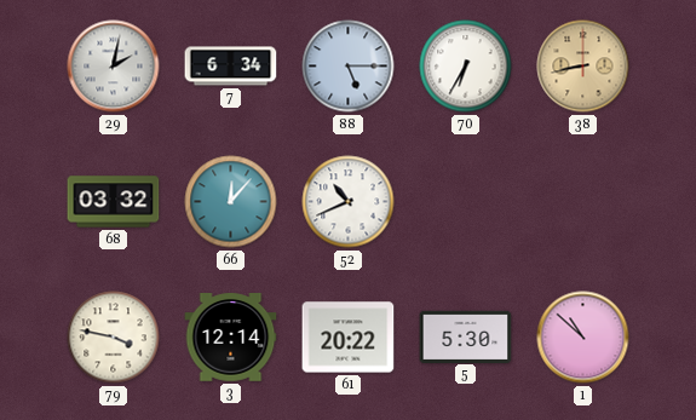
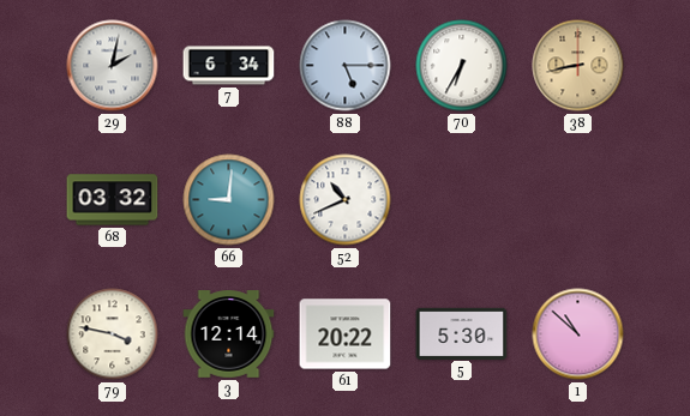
66: 12:07 -> 9:01 (229, 200)
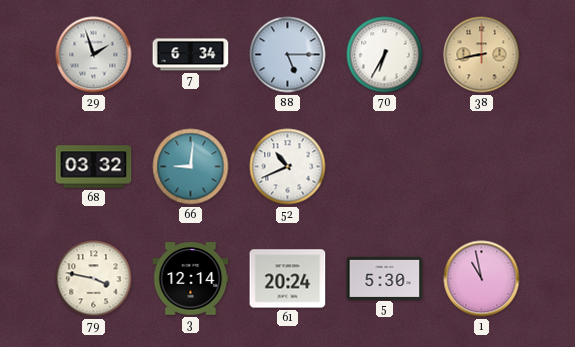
29: 2:02 -> 1:57 (94, 55)
61: 20:22 -> 20:24 (288, 279)
1: 10:52 -> 10:58 (482, 279)
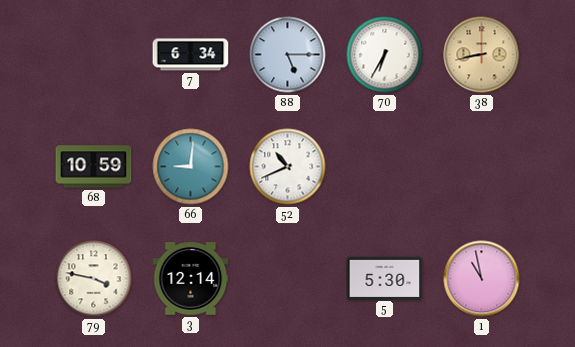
29: 1:57 -> none (94, 55)
68: 03:32 -> 10:59 (94, 167)
61: 20:24 -> none (288, 279)
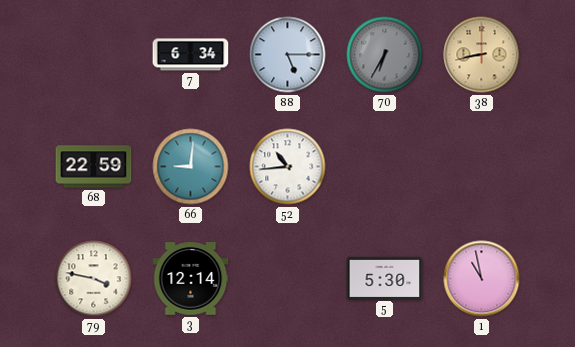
70 dial: white -> grey (385, 55)
68: 10:59 -> 22:59 (94, 167)
52: 10:41 -> 10:44 (288, 167)
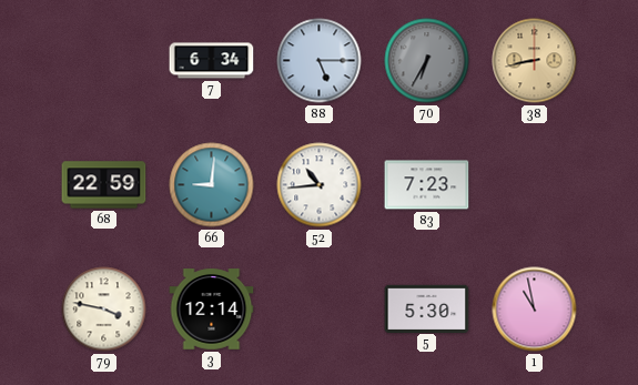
83: none -> 7:23 (427, 185)
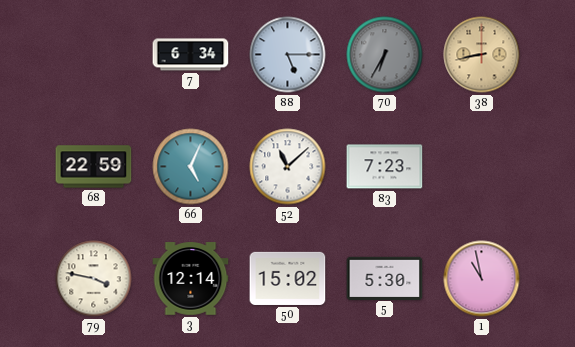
66: 9:01 -> 5:04 (191, 167)
52: 10:44 -> 11:08 (288, 167)
50: none -> 15:02 (288, 278)
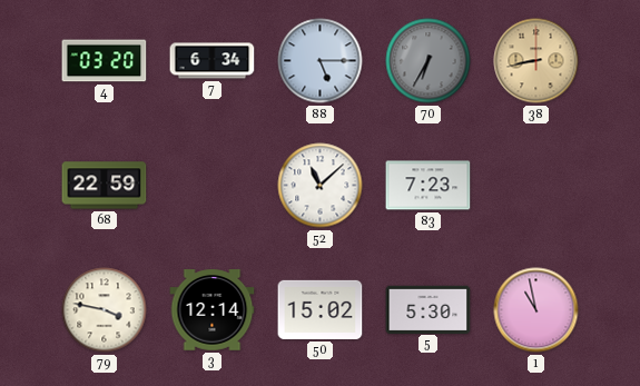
4: none -> 03:20 (105, 61)
66: 5:04 -> none (191, 167)
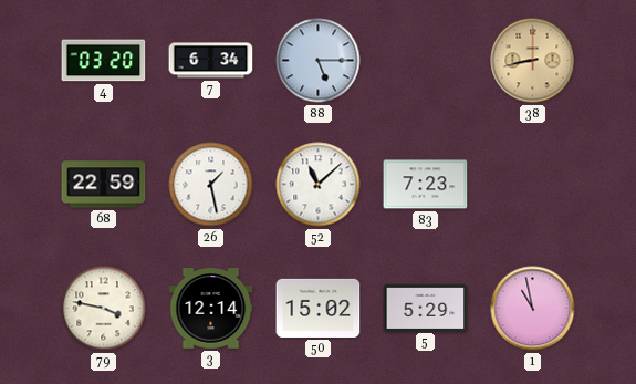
70: 6:35 -> none (429, 61)
26: none -> 1:28 (211, 185)
5: 5:30 -> 5:29 (426, 308)
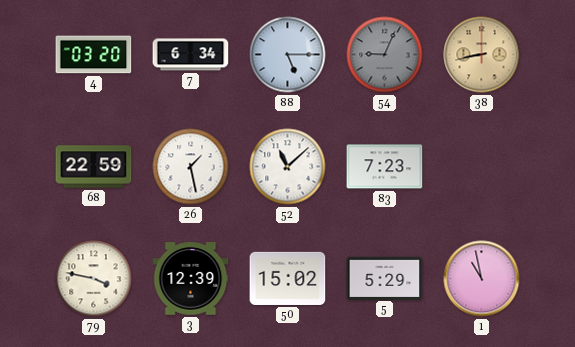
54: none -> 9:04 (385, 55)
3: 12:14 -> 12:39 (191, 279)
